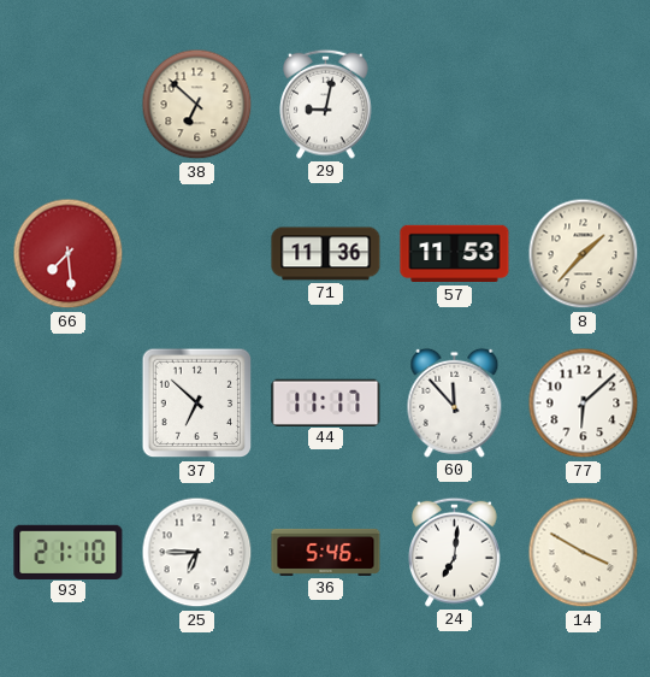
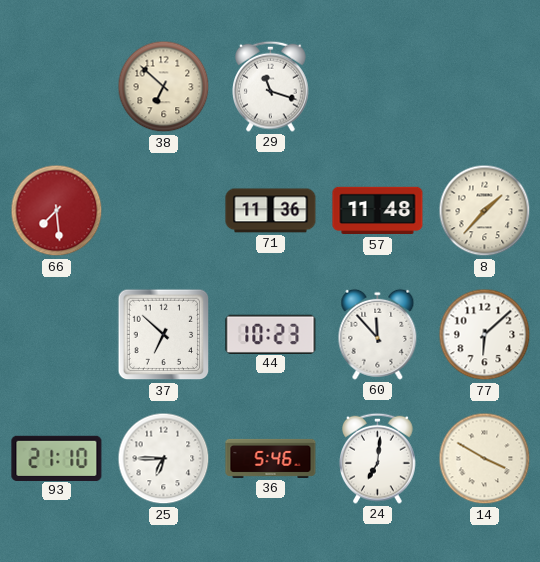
29: 9:02 -> 11:18 (271, 86)
57: 11:53 -> 11:48 (378, 211)
44: 11:17 -> 10:23 (271, 334)
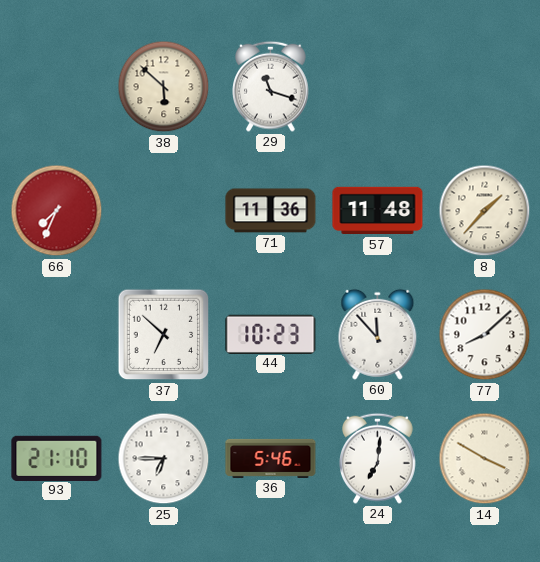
38: 6:52 -> 5:52 (164, 87)
66: 7:29 -> 7:34 (57, 211)
77: 6:08 -> 8:08 (485, 335)
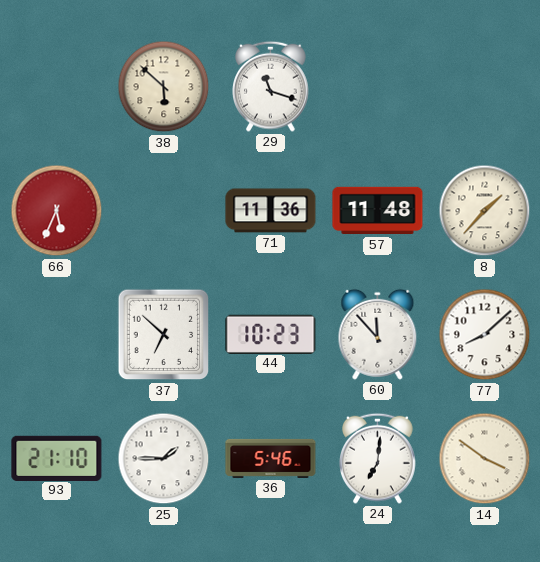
66: 7:34 -> 5:34 (57, 211)
25: 6:45 -> 1:45 (164, 459)
14: 3:50 -> 3:51 (485, 459)
